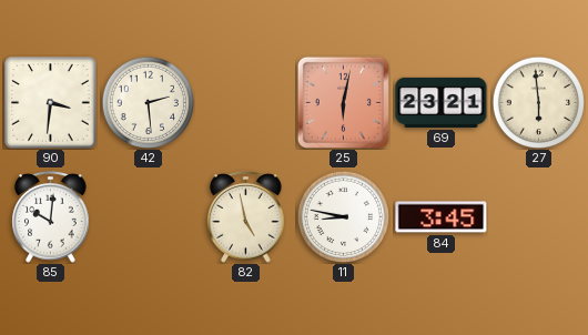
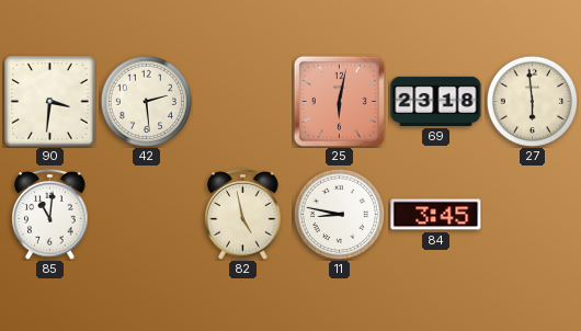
69: 23:21 -> 23:18 (436, 101)
85: 10:01 -> 11:01 (50, 215)
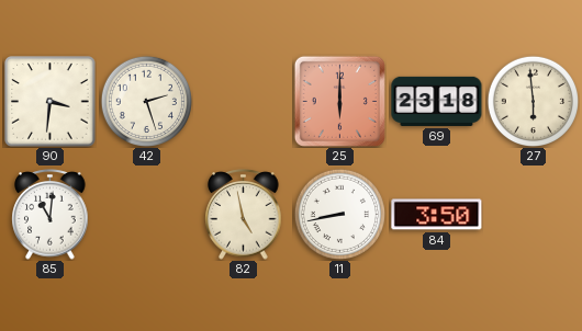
42: 2:29 -> 2:27 (146, 101)
25: 6:02 -> 6:00 (339, 101)
11: 8:47 -> 8:43 (339, 214)
84: 3:45 -> 3:50 (437, 215)
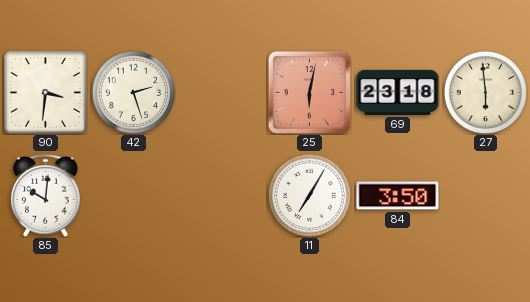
25: 6:00 -> 6:02 (309, 92)
85: 11:01 -> 10:01 (46, 196)
82: 4:58 -> none (244, 215)
11: 8:43 -> 7:05 (309, 195)
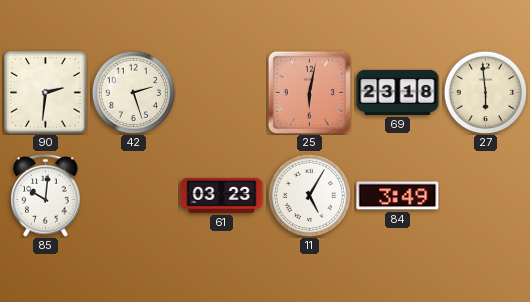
90: 3:31 -> 2:31 (46, 93)
61: none -> 03:23 (222, 195)
11: 7:05 -> 5:05 (309, 195)
84: 3:50 -> 3:49 (398, 196)
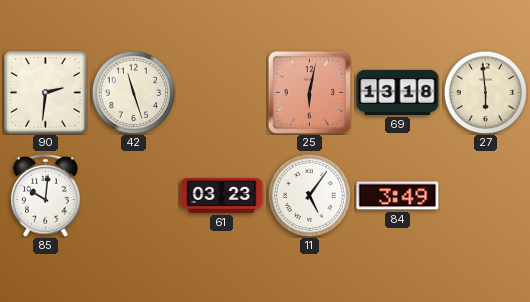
42: 2:27 -> 11:27 (133, 92)
69: 23:18 -> 13:18 (398, 92)
11: 5:05 -> 5:06 (309, 195)
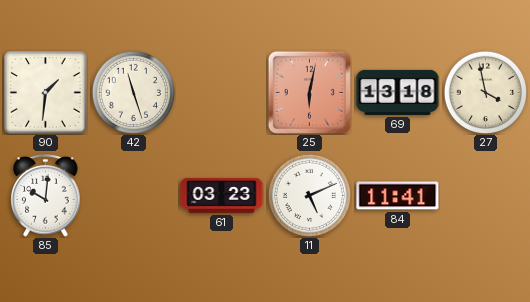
90: 2:31 -> 1:31 (46, 93)
27: 5:59 -> 3:58 (485, 92)
11: 5:06 -> 5:11 (309, 195)
84: 3:49 -> 11:41 (398, 196)
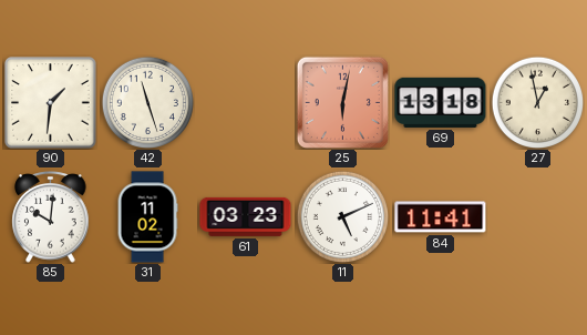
27: 3:58 -> 12:58 (537, 102)
31: none -> 11:02 (147, 217)
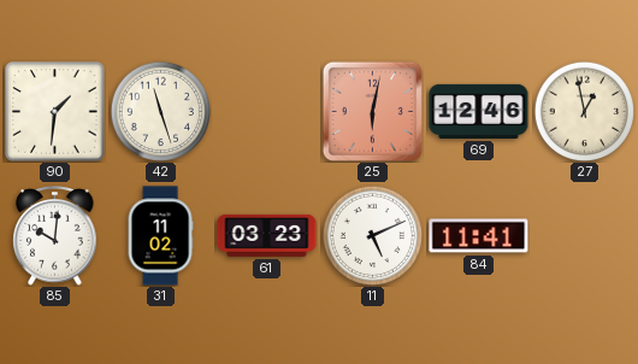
69: 13:18 -> 12:46 (479, 111)
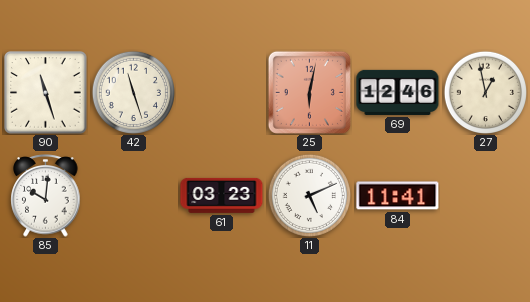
90: 1:31 -> 11:27 (46, 93)
31: 11:02 -> none (160, 236)
